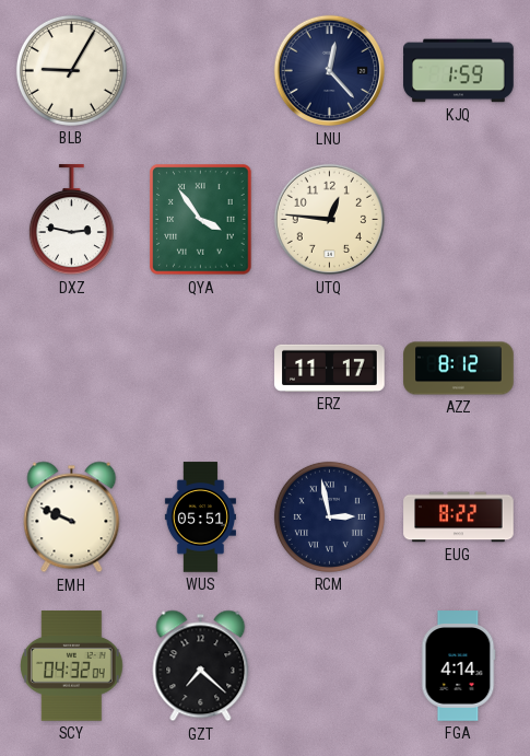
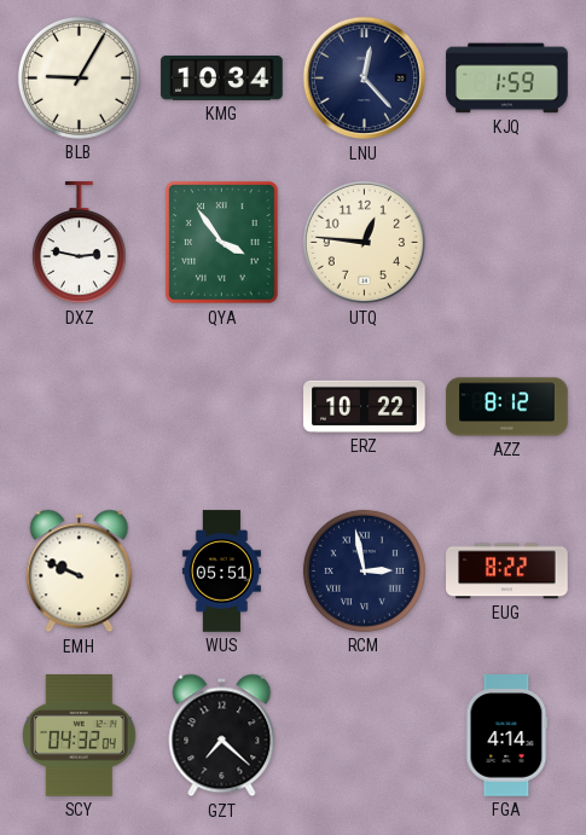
KMG: none -> 10:34 (222, 77)
ERZ: 11:17 -> 10:22 (365, 406)
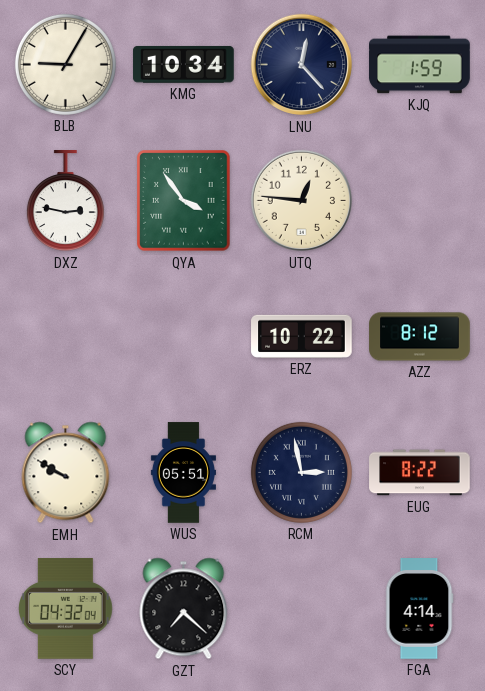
EMH: 9:49 -> 9:50 (66, 473)
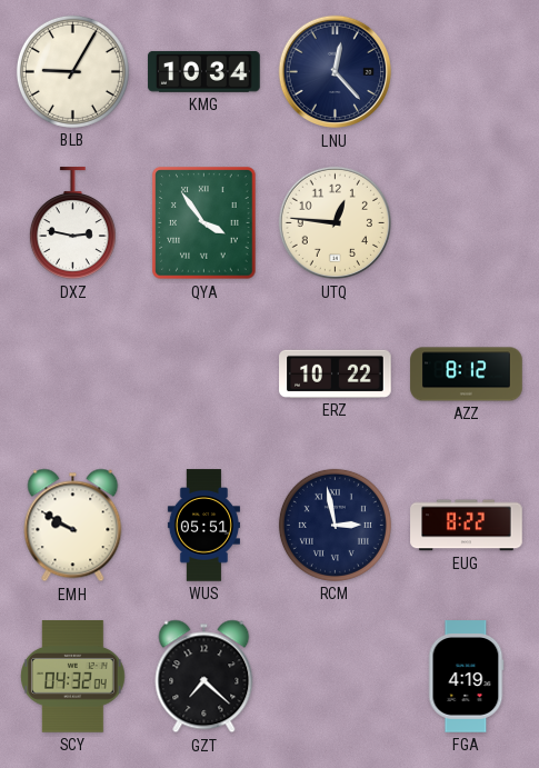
KJQ: 1:59 -> none (420, 65)
FGA: 4:14 -> 4:19 (466, 677)
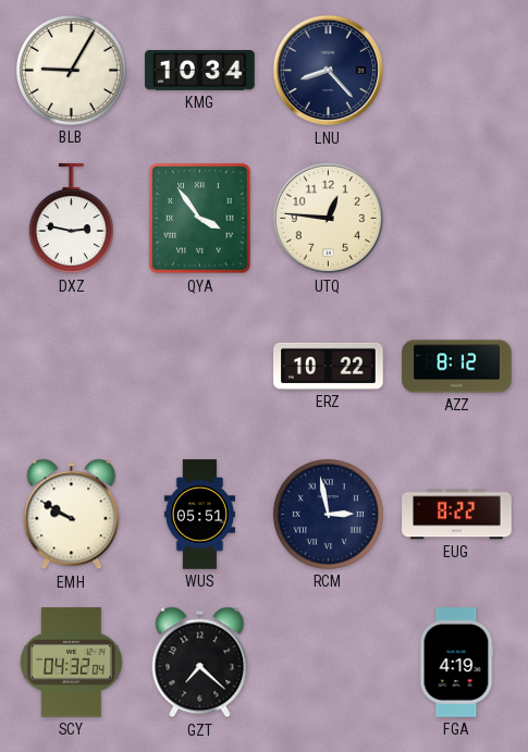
LNU: 12:23 -> 8:23 (329, 71)
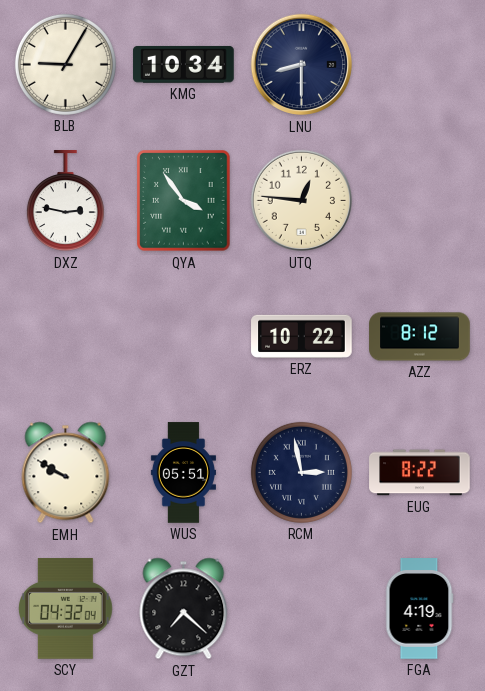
LNU: 8:23 -> 8:30 (302, 65)
